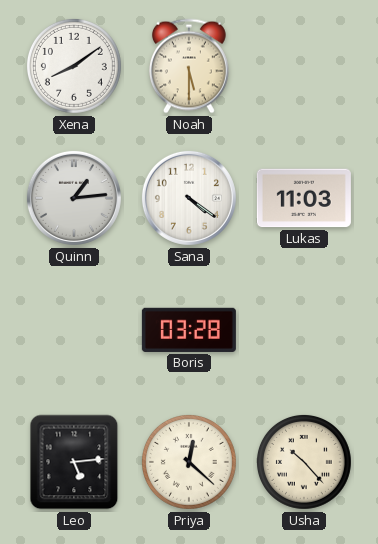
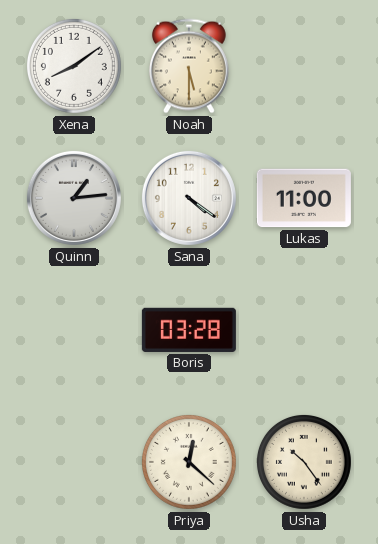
Lukas: 11:03 -> 11:00 (304, 198)
Leo: 5:14 -> none (74, 462)
Usha: 10:23 -> 10:24 (304, 462)
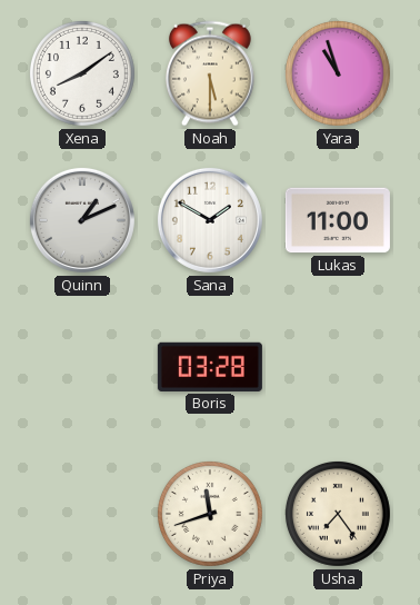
Yara: none -> 10:57 (338, 73)
Quinn: 1:14 -> 1:11 (82, 220)
Sana: 4:21 -> 1:50 (210, 220)
Priya: 12:22 -> 11:42 (210, 514)
Usha: 10:24 -> 7:24 (338, 514)
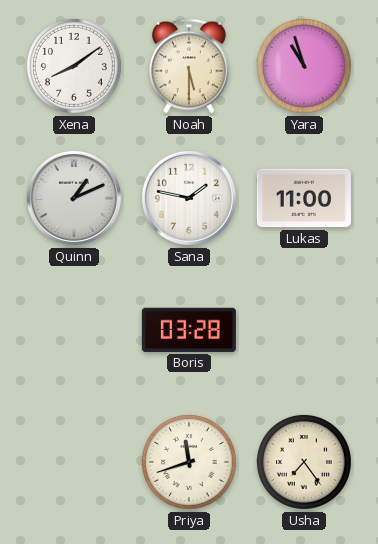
Sana: 1:50 -> 1:47 (189, 198)
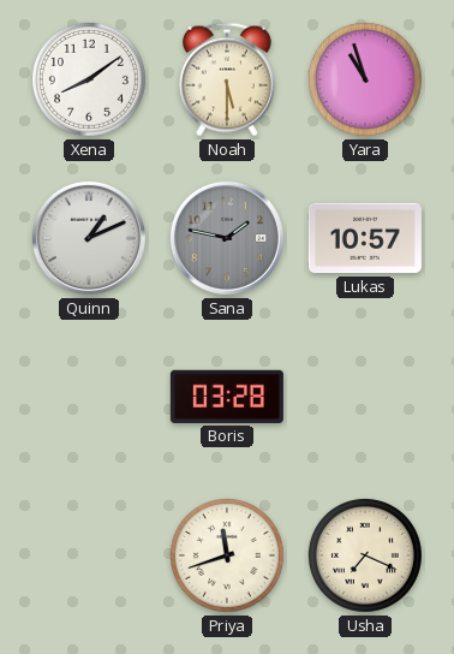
Sana dial: white -> grey (227, 238)
Lukas: 11:00 -> 10:57 (365, 238)
Usha: 7:24 -> 7:19 (365, 555)
